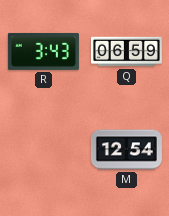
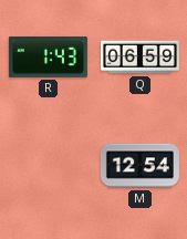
R: 3:43 -> 1:43 (48, 56)
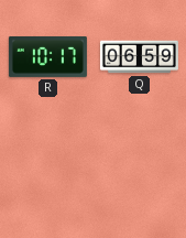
R: 1:43 -> 10:17 (47, 56)
M: 12:54 -> none (139, 166)
